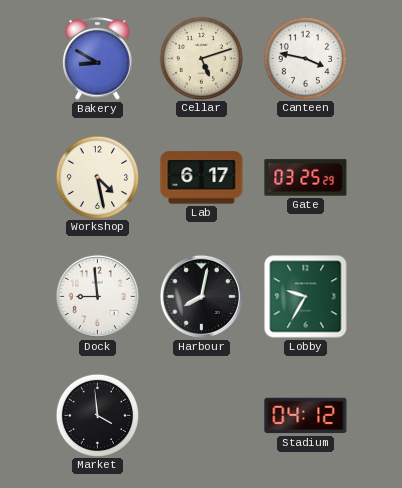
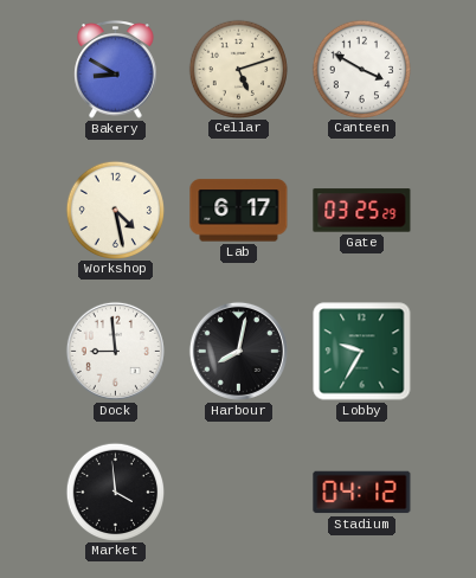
Canteen: 3:47 -> 3:50 (361, 69)
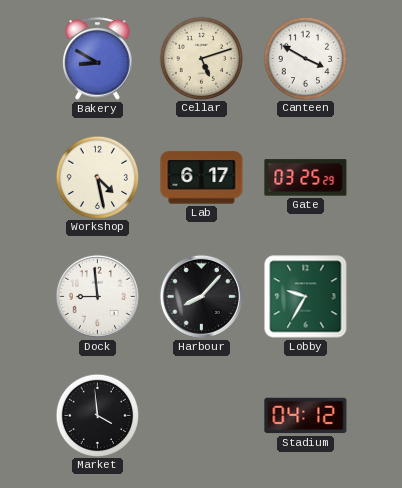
Harbour: 8:02 -> 8:07 (201, 296)
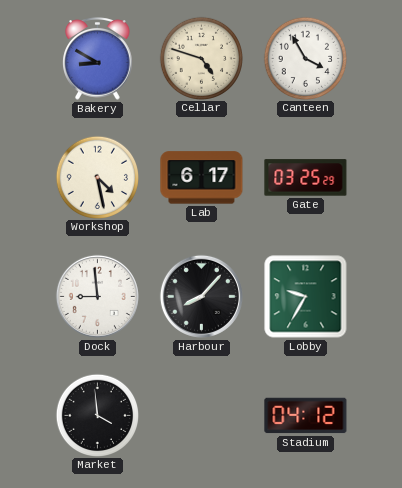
Cellar: 5:12 -> 4:48 (201, 58)
Canteen: 3:50 -> 3:55 (305, 58)
